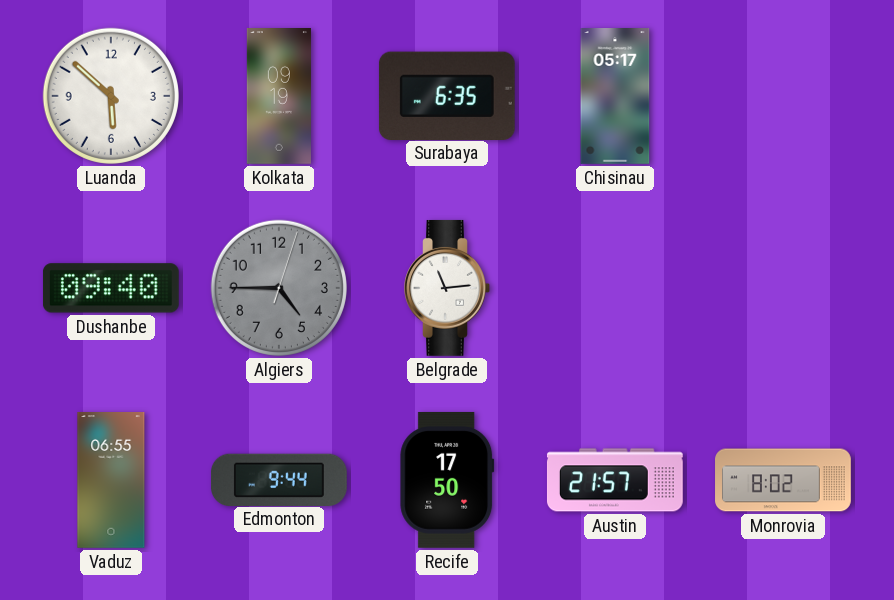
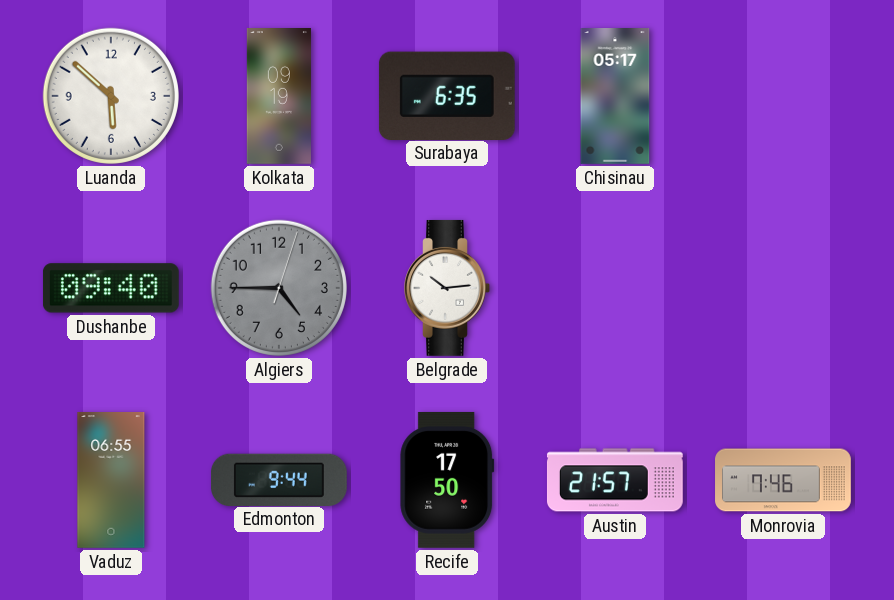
Belgrade: 11:14 -> 10:14 (447, 288)
Monrovia: 8:02 -> 7:46 (783, 480)
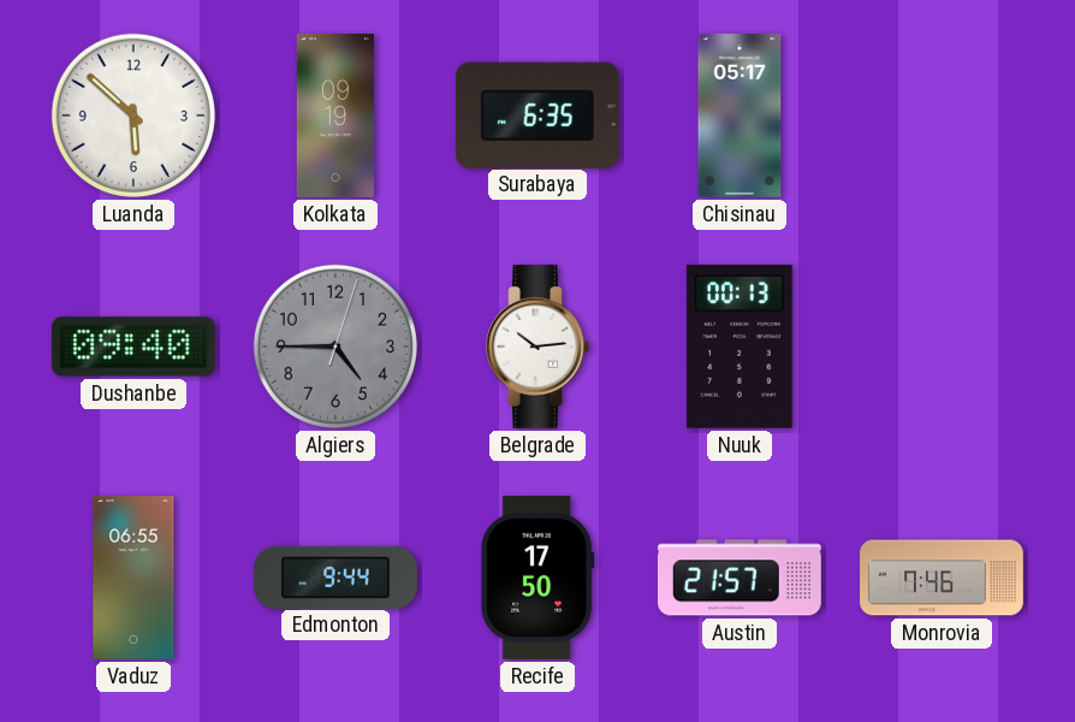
Nuuk: none -> 00:13 (740, 347)
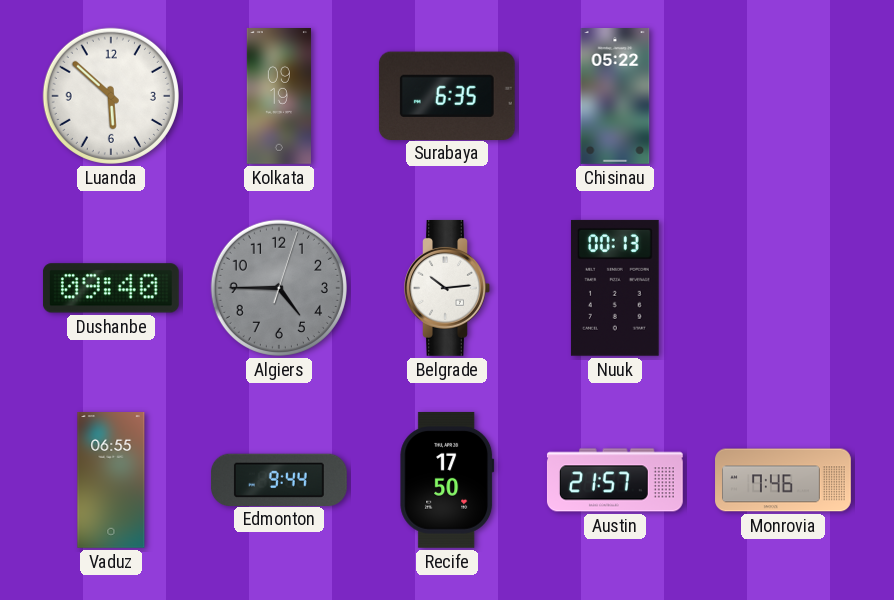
Chisinau: 05:17 -> 05:22 (615, 97)
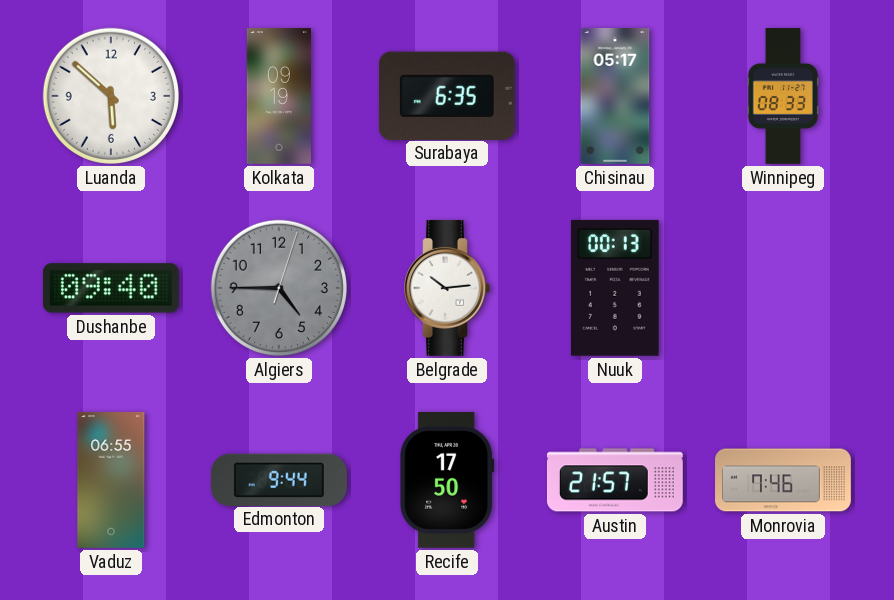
Chisinau: 05:22 -> 05:17 (615, 97)
Winnipeg: none -> 08:33 (782, 96)
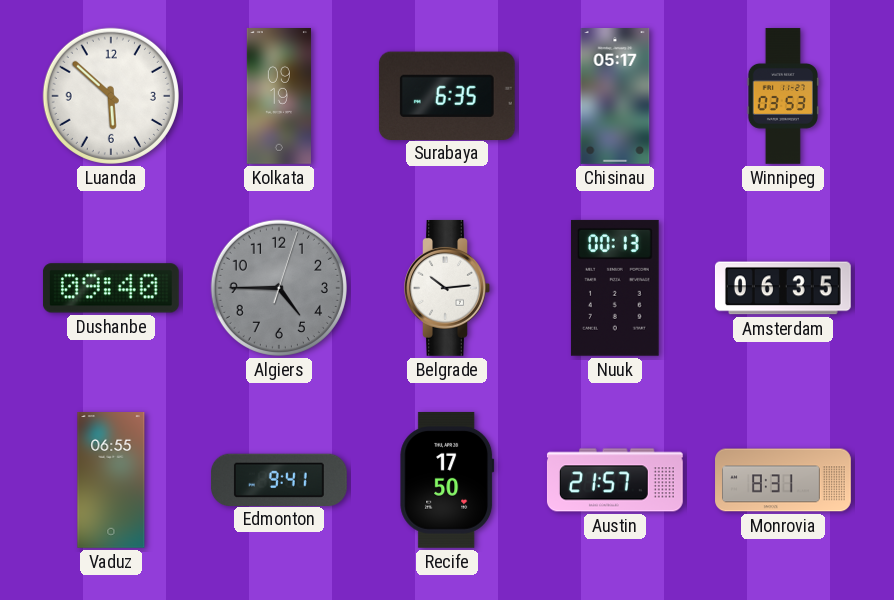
Winnipeg: 08:33 -> 03:53 (782, 96)
Amsterdam: none -> 06:35 (783, 288)
Edmonton: 9:44 -> 9:41 (279, 479)
Monrovia: 7:46 -> 8:31 (783, 480)
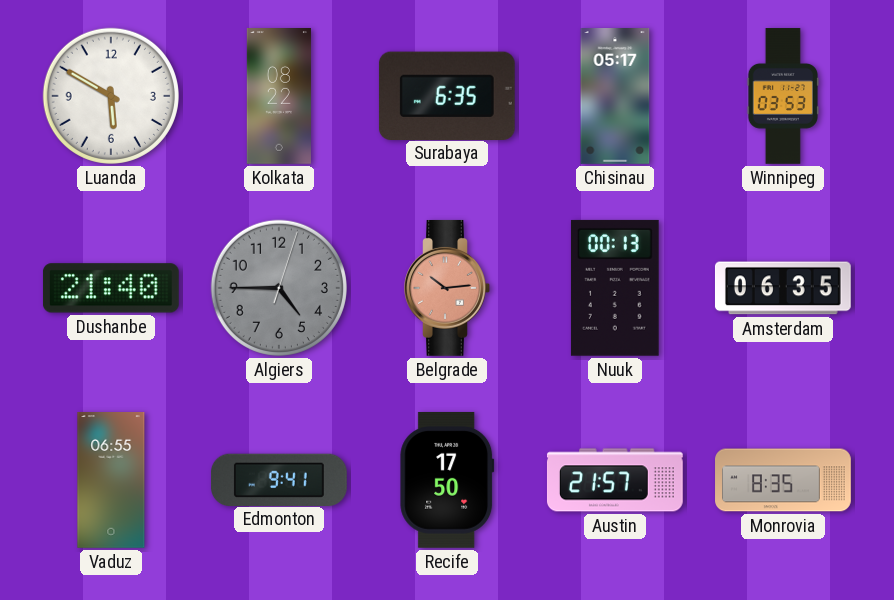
Luanda: 5:52 -> 5:50 (111, 96)
Kolkata: 09:19 -> 08:22 (279, 97)
Dushanbe: 09:40 -> 21:40 (111, 288)
Belgrade dial: white -> salmon (447, 288)
Monrovia: 8:31 -> 8:35 (783, 480)
